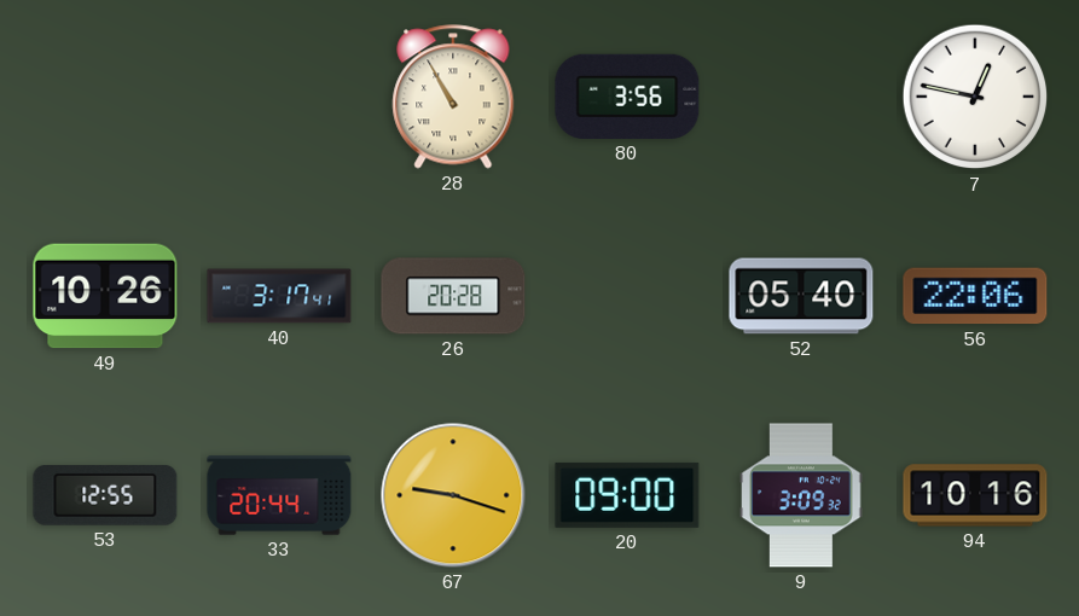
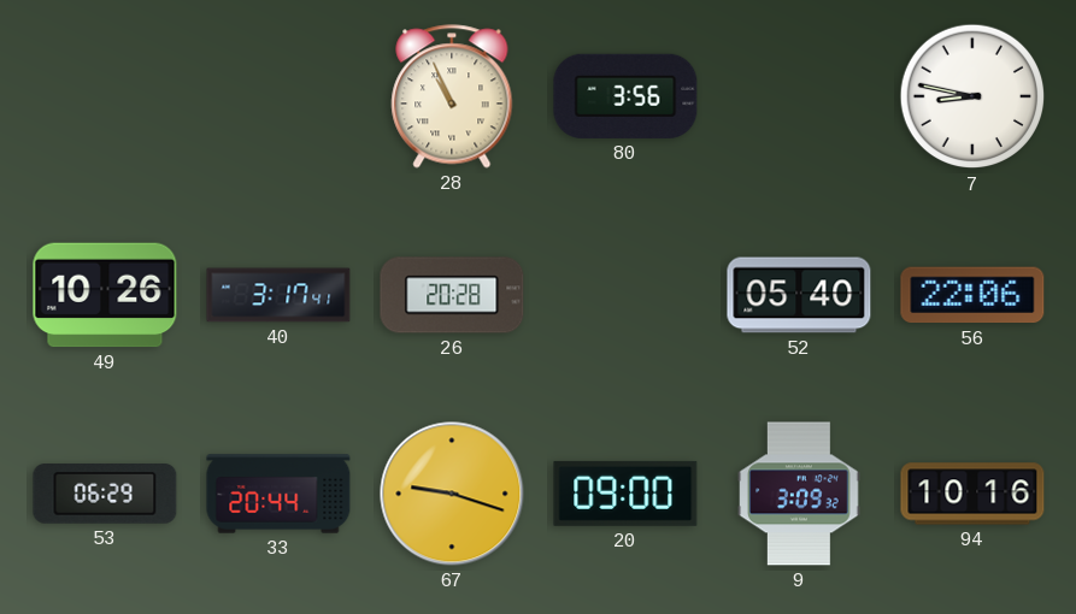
28: 10:55 -> 10:56 (452, 96)
7: 12:47 -> 8:47 (972, 96)
53: 12:55 -> 06:29 (105, 495)
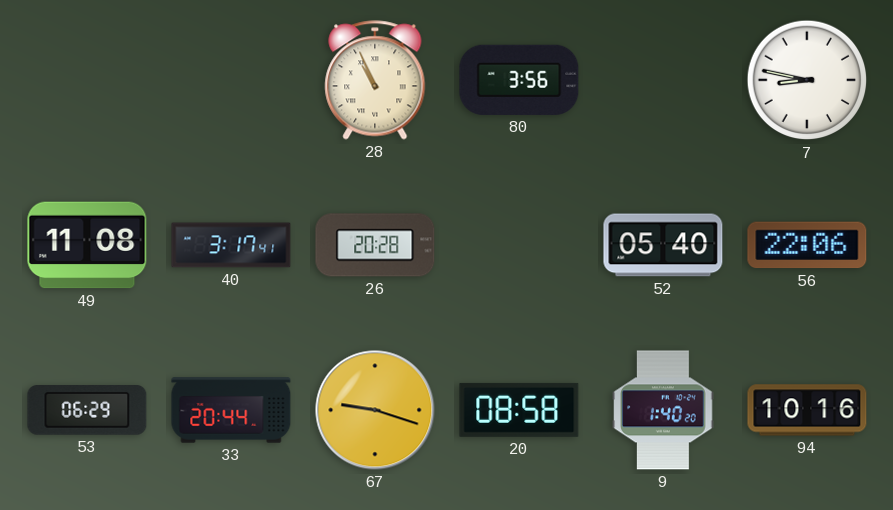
49: 10:26 -> 11:08 (87, 245)
20: 09:00 -> 08:58 (519, 410)
9: 3:09 -> 1:40 (663, 410)
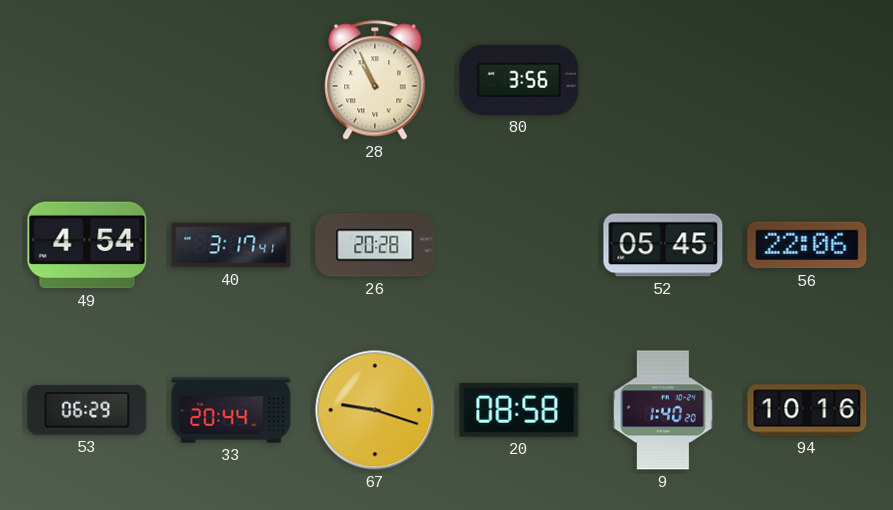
7: 8:47 -> none (807, 80)
49: 11:08 -> 4:54 (87, 245)
52: 05:40 -> 05:45 (663, 245)
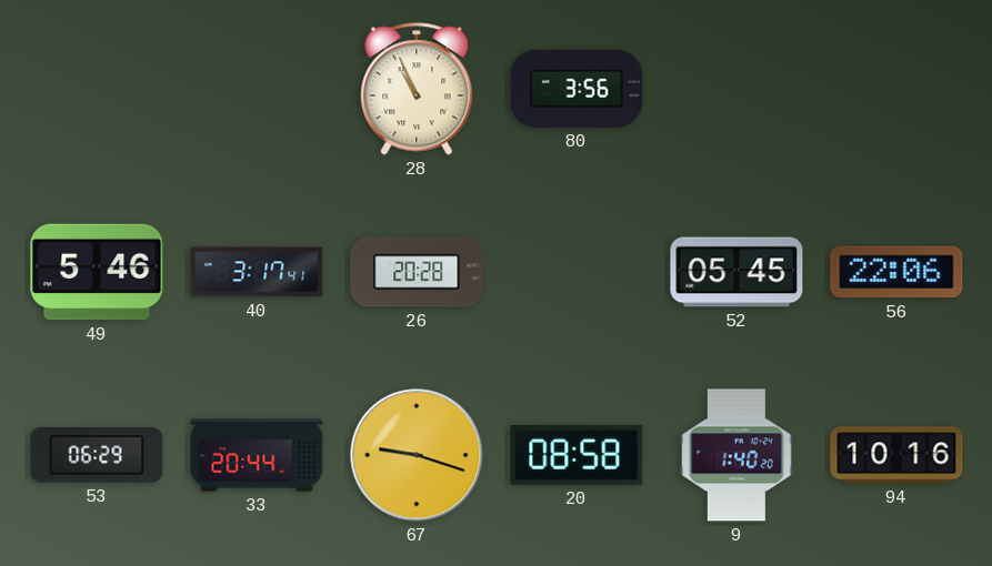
49: 4:54 -> 5:46 (97, 272)
